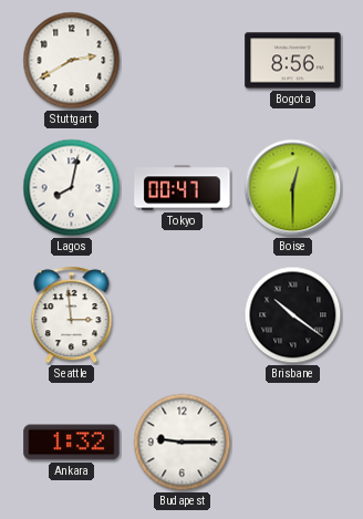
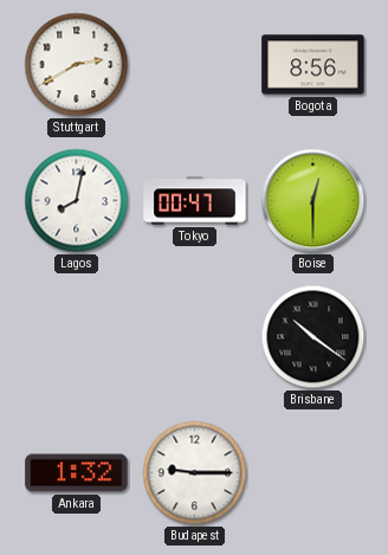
Seattle: 2:59 -> none (72, 315)
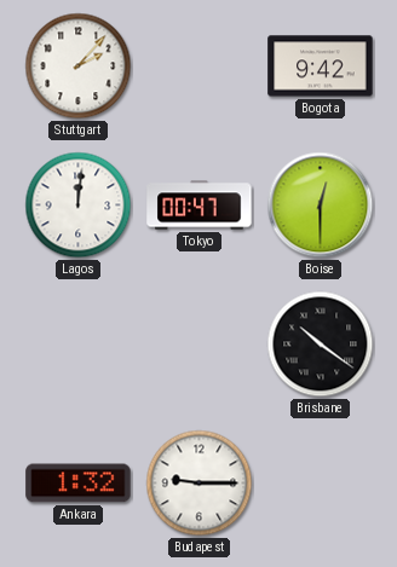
Stuttgart: 2:40 -> 2:07 (79, 66)
Bogota: 8:56 -> 9:42 (321, 66)
Lagos: 8:02 -> 12:01 (79, 206)
